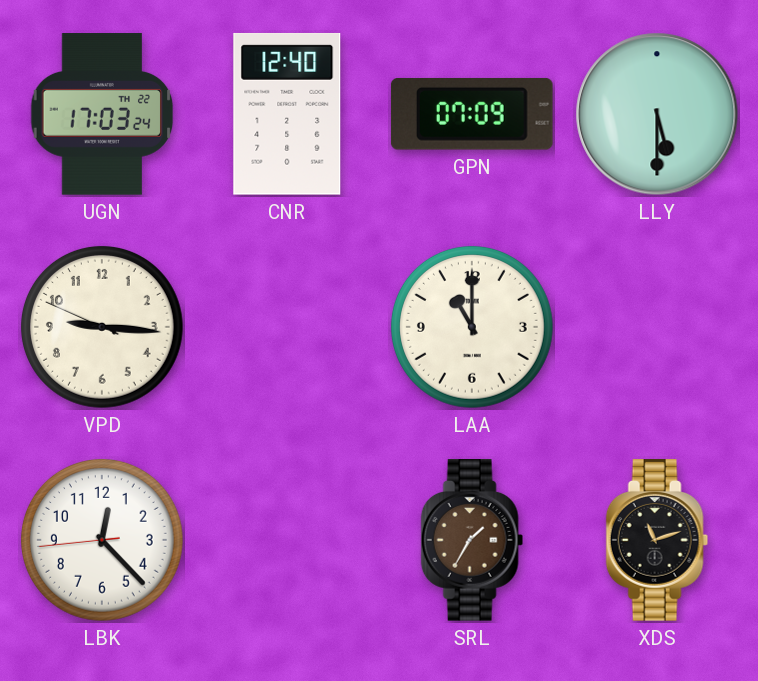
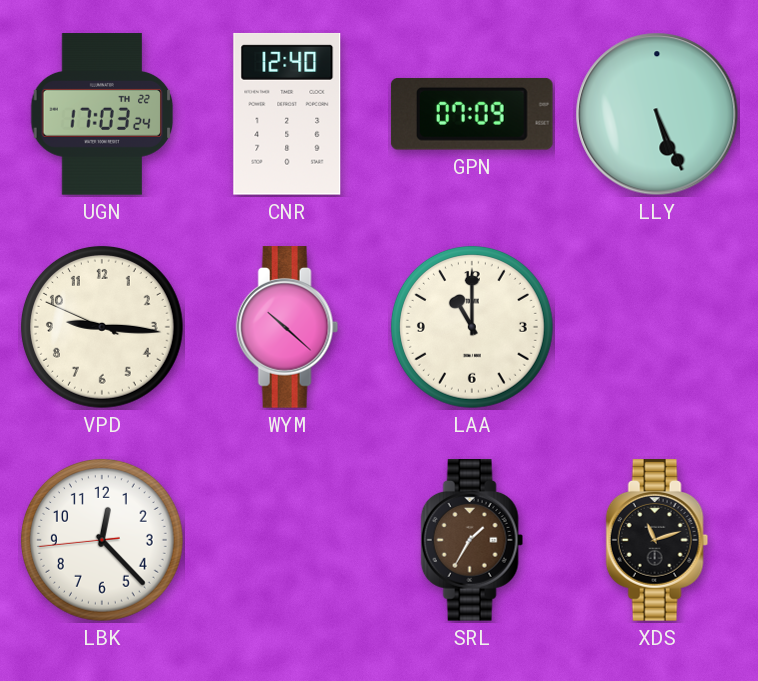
LLY: 5:30 -> 5:26 (657, 114)
WYM: none -> 10:22 (287, 327)
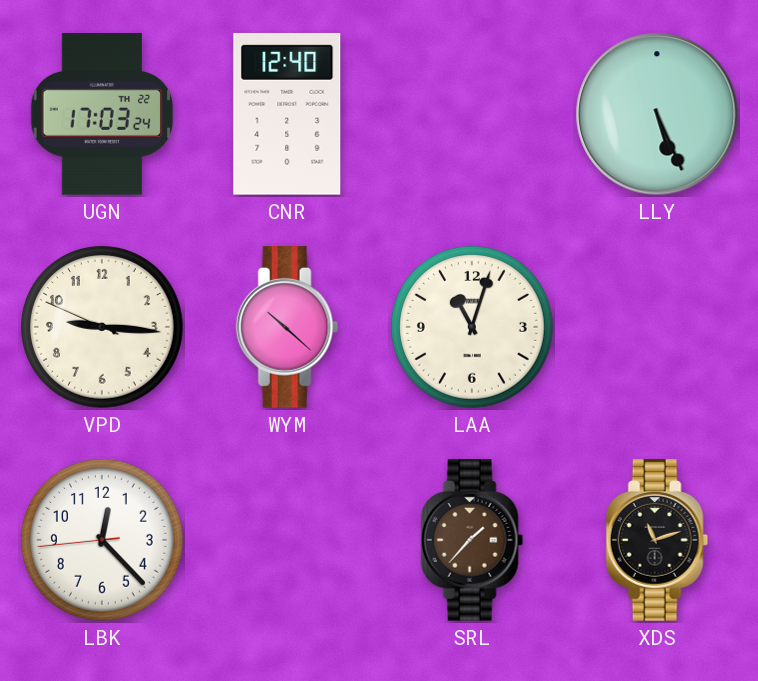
GPN: 07:09 -> none (472, 114)
LAA: 11:00 -> 11:03 (472, 327)
SRL: 1:35 -> 1:37 (472, 540)
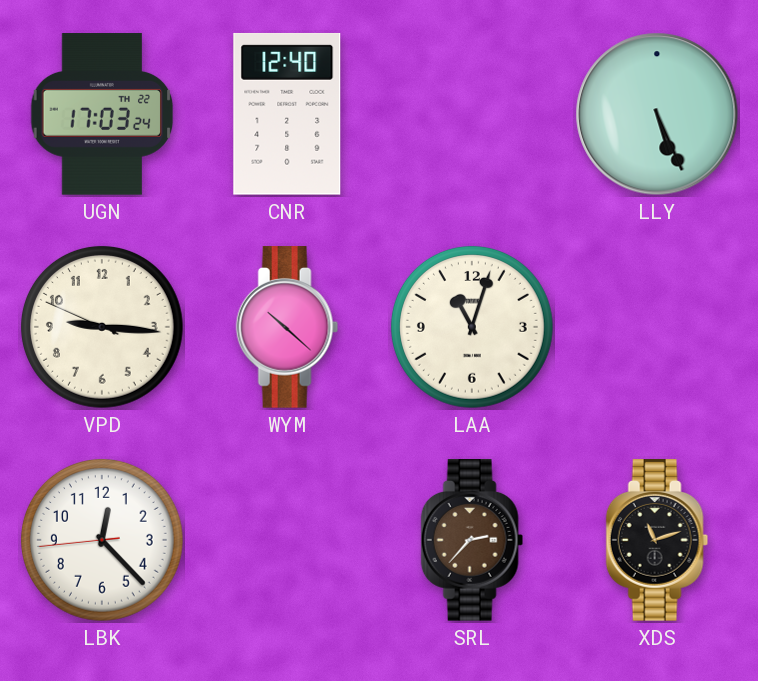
SRL: 1:37 -> 2:37 (472, 540)
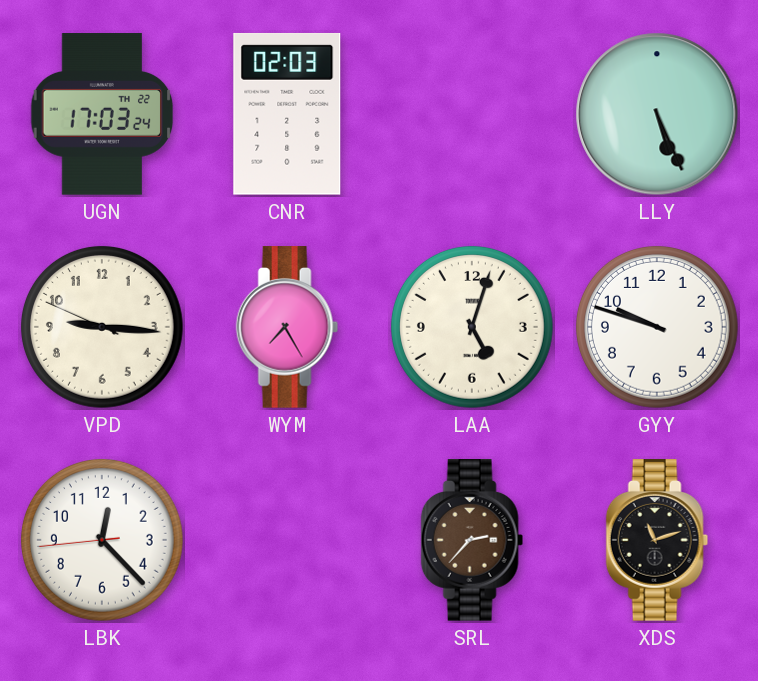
CNR: 12:40 -> 02:03 (287, 114)
WYM: 10:22 -> 7:25 (287, 327)
LAA: 11:03 -> 5:03 (472, 327)
GYY: none -> 9:48 (657, 327)
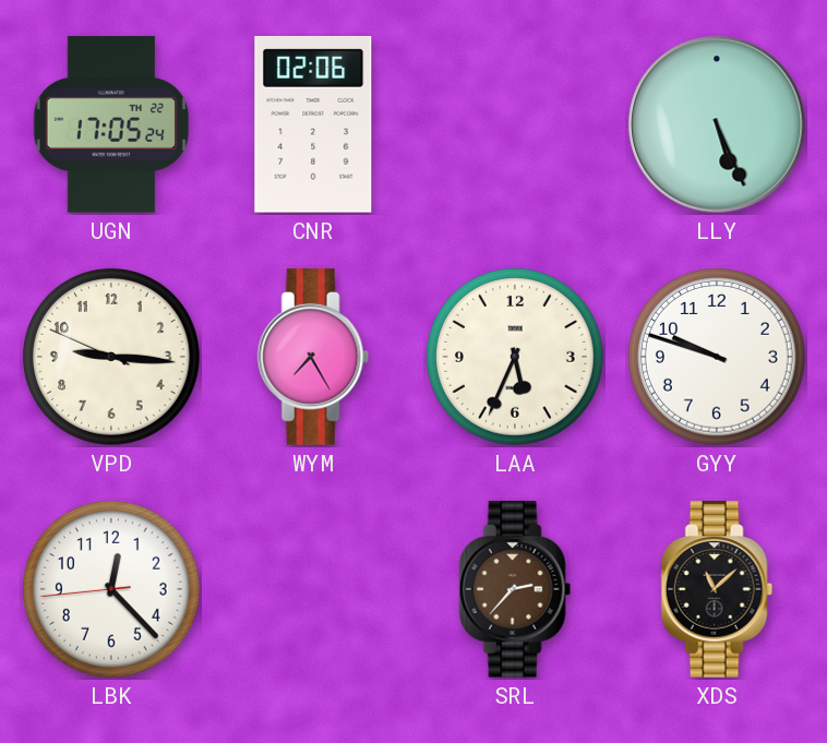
UGN: 17:03 -> 17:05 (111, 124)
CNR: 02:03 -> 02:06 (313, 124)
LAA: 5:03 -> 5:34 (515, 357)
XDS: 11:12 -> 11:08 (717, 589)
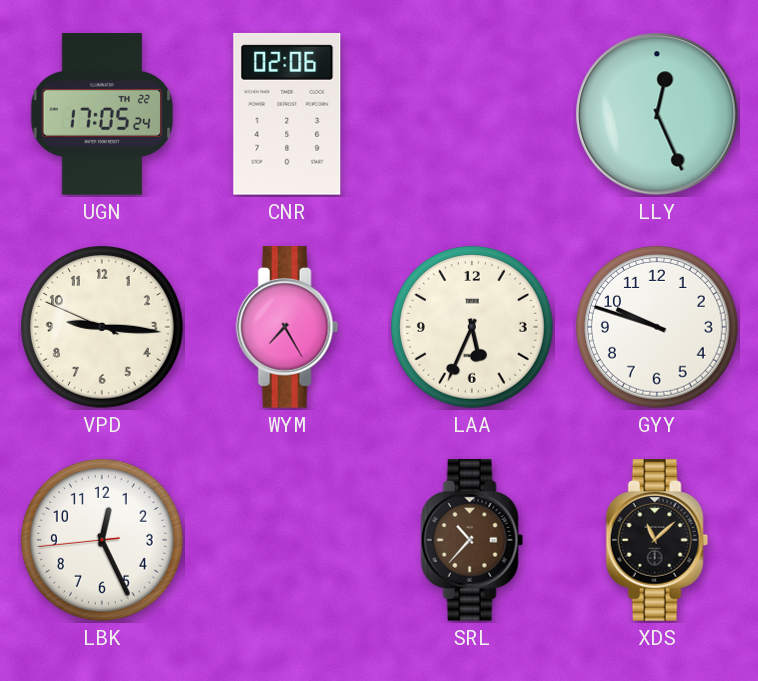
LLY: 5:26 -> 12:26 (657, 114)
LBK: 12:22 -> 12:25 (102, 540)
SRL: 2:37 -> 10:37 (472, 540)
